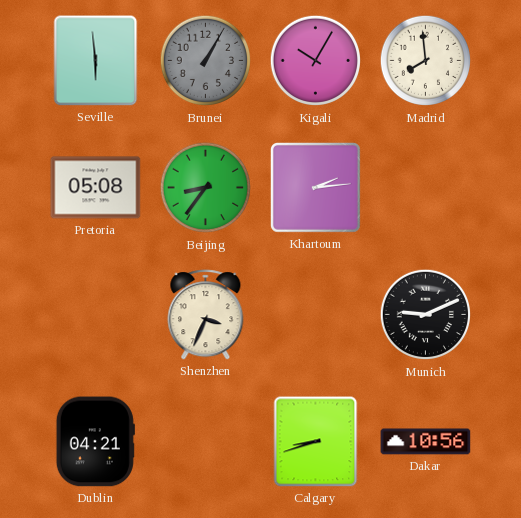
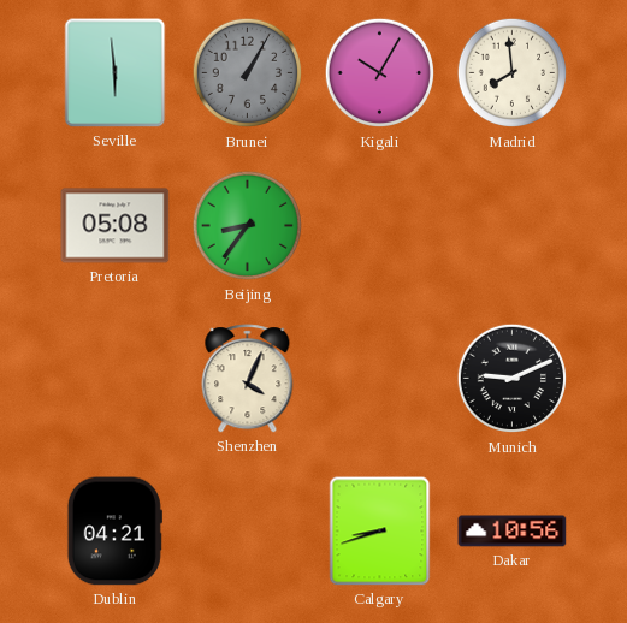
Khartoum: 2:14 -> none (316, 188)
Shenzhen: 3:34 -> 4:04 (248, 379)
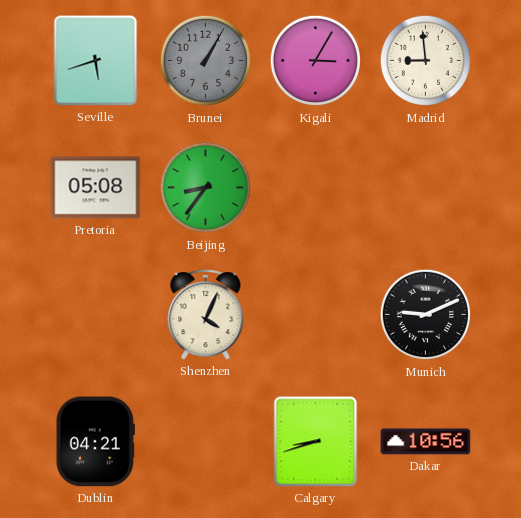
Seville: 5:59 -> 5:42 (96, 61)
Kigali: 10:05 -> 3:05 (316, 61)
Madrid: 7:59 -> 8:59 (426, 61)
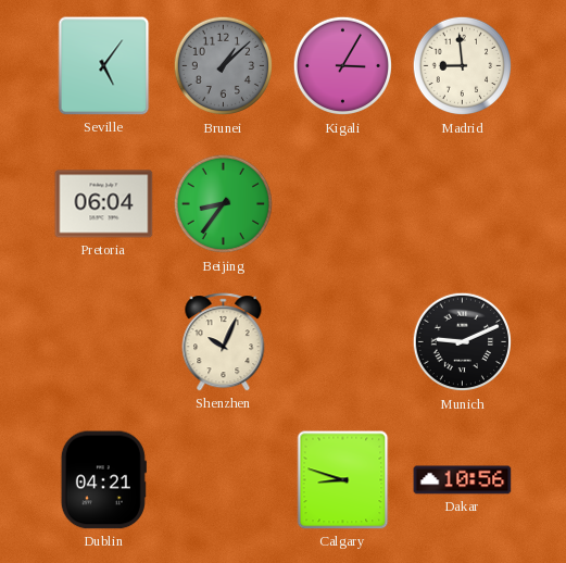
Seville: 5:42 -> 5:06 (104, 66)
Brunei: 1:05 -> 1:08 (224, 66)
Pretoria: 05:08 -> 06:04 (104, 204)
Shenzhen: 4:04 -> 10:04 (224, 342)
Calgary: 8:42 -> 8:48 (343, 480)
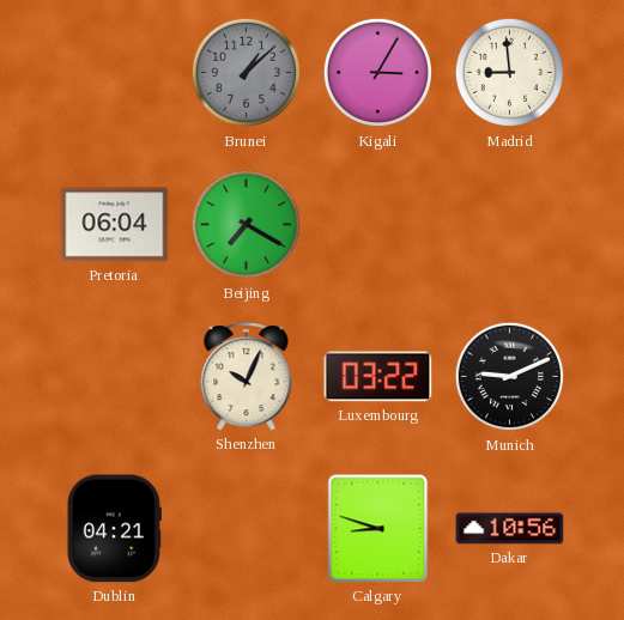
Seville: 5:06 -> none (104, 66)
Beijing: 8:36 -> 7:20 (247, 225)
Luxembourg: none -> 03:22 (378, 377)
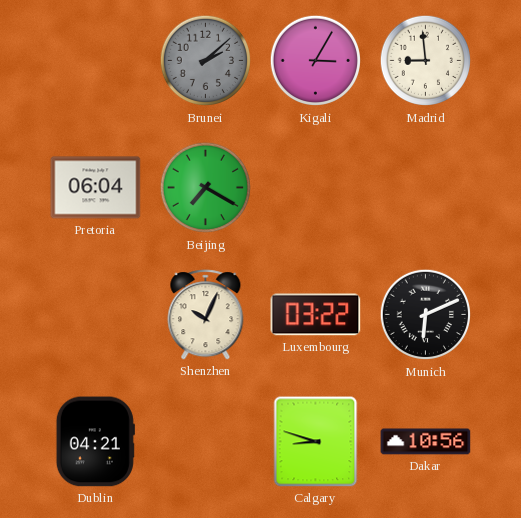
Brunei: 1:08 -> 2:08 (206, 61)
Munich: 9:11 -> 6:11 (426, 315)
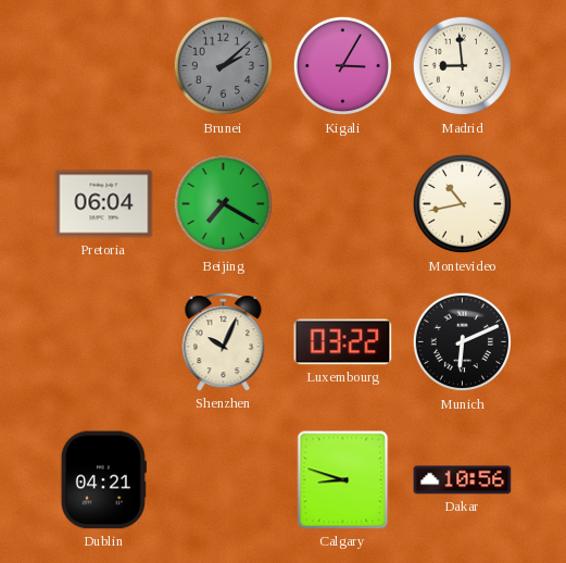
Montevideo: none -> 10:43 (463, 204)
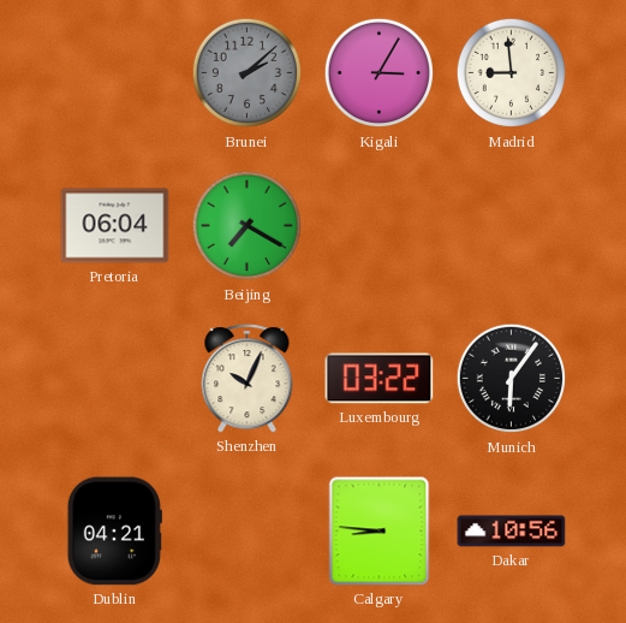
Montevideo: 10:43 -> none (463, 204)
Munich: 6:11 -> 6:06 (512, 379)
Calgary: 8:48 -> 8:46 (380, 532)
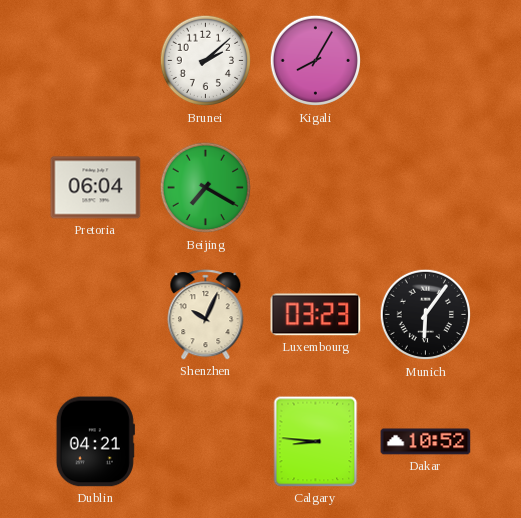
Brunei dial: grey -> white (206, 61)
Kigali: 3:05 -> 8:05 (316, 61)
Madrid: 8:59 -> none (512, 73)
Luxembourg: 03:22 -> 03:23 (316, 315)
Dakar: 10:56 -> 10:52 (426, 442)
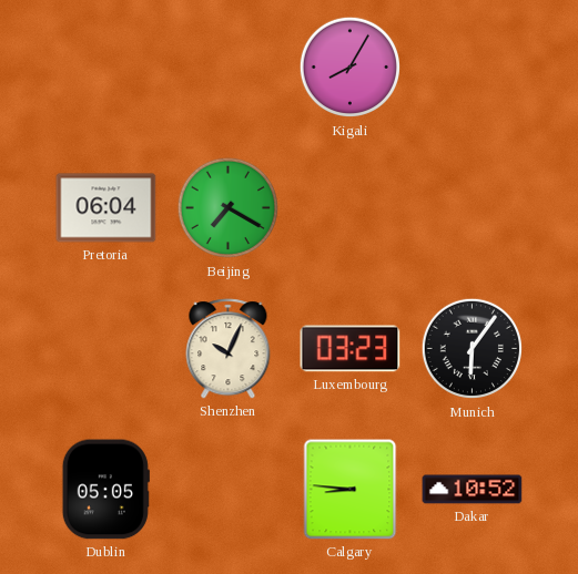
Brunei: 2:08 -> none (206, 61)
Dublin: 04:21 -> 05:05 (105, 490)
